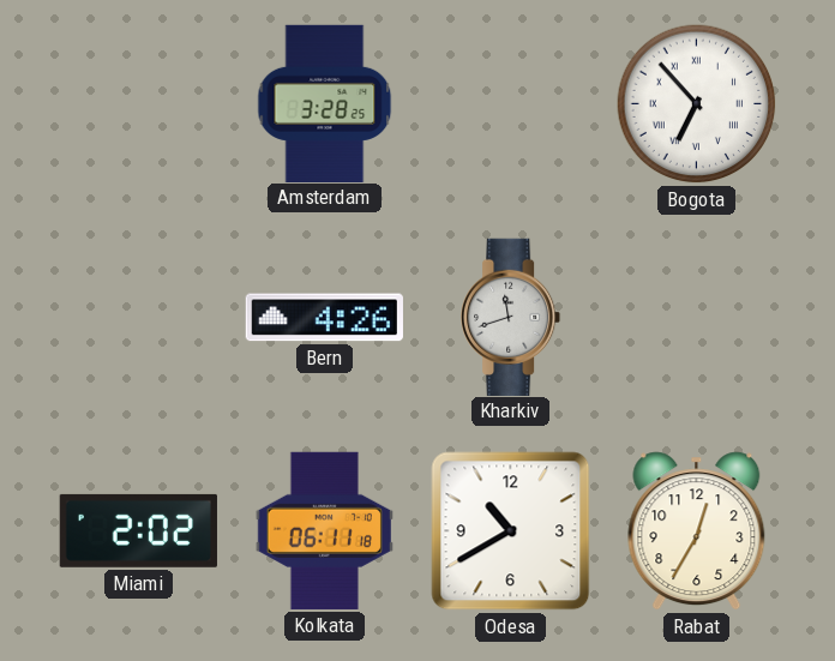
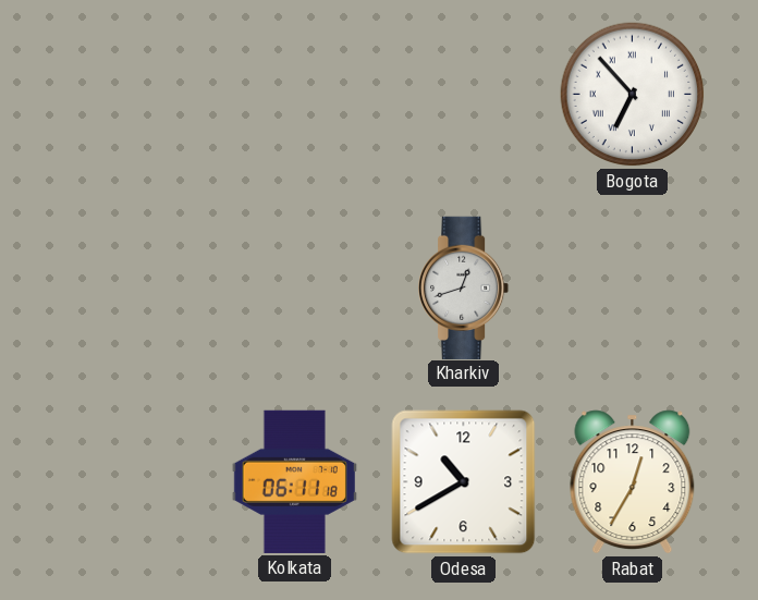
Amsterdam: 3:28 -> none (325, 103)
Bern: 4:26 -> none (324, 318)
Kharkiv: 11:42 -> 12:42 (465, 287)
Miami: 2:02 -> none (138, 530)
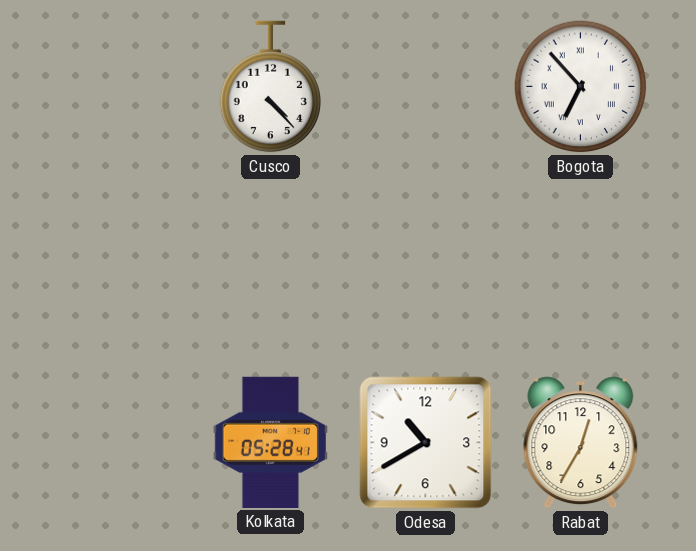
Cusco: none -> 4:23 (270, 87)
Kharkiv: 12:42 -> none (465, 287)
Kolkata: 06:11 -> 05:28 (270, 442)
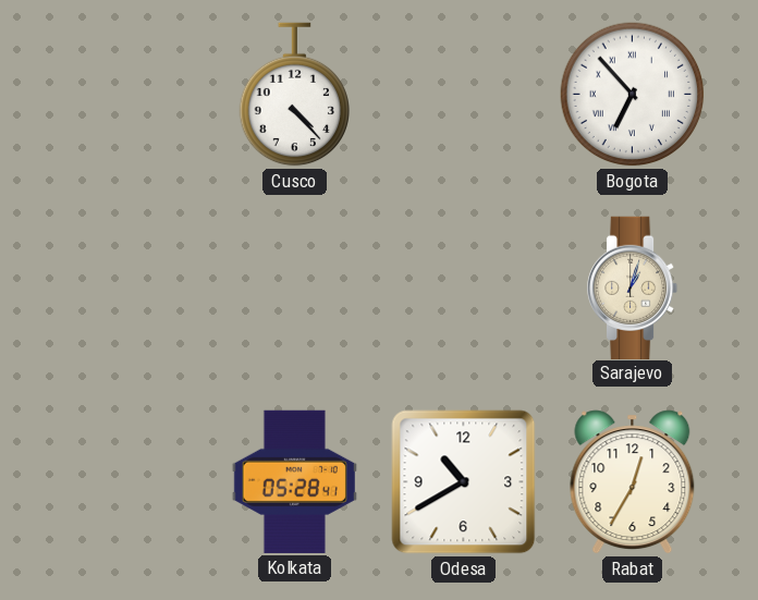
Sarajevo: none -> 1:03 (634, 287)
